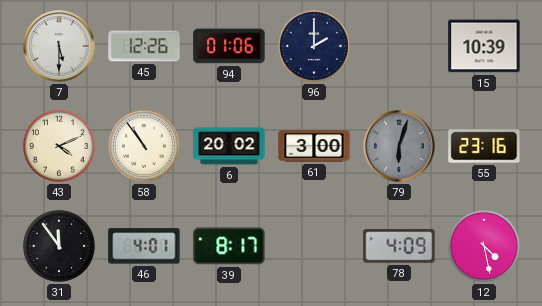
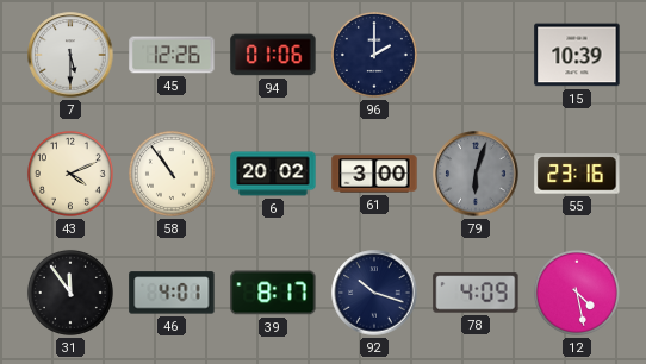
92: none -> 10:18 (374, 293)
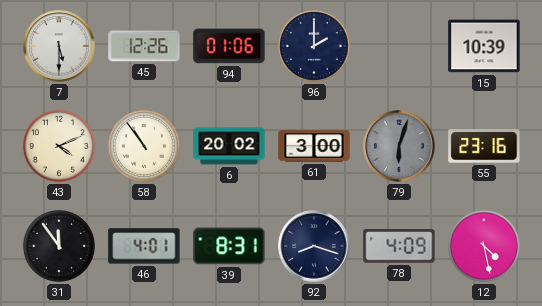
39: 8:17 -> 8:31 (229, 246)
92: 10:18 -> 8:18 (314, 246)
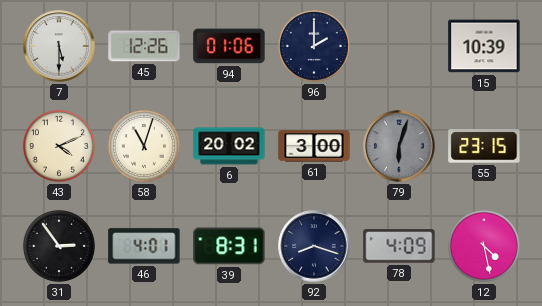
58: 10:54 -> 11:03 (144, 146)
55: 23:16 -> 23:15 (484, 146)
31: 11:54 -> 2:54 (59, 246)
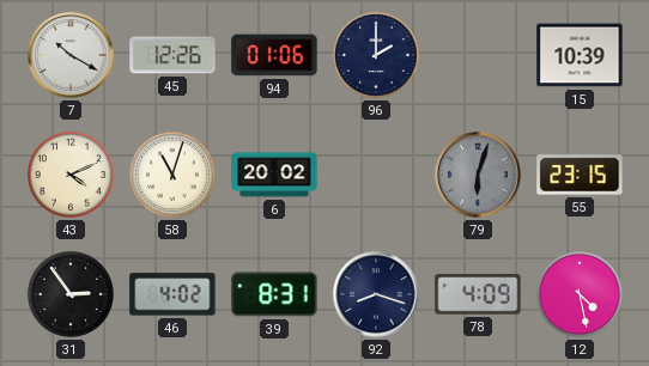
7: 5:30 -> 10:20 (71, 55)
61: 3:00 -> none (314, 146)
46: 4:01 -> 4:02 (172, 294)
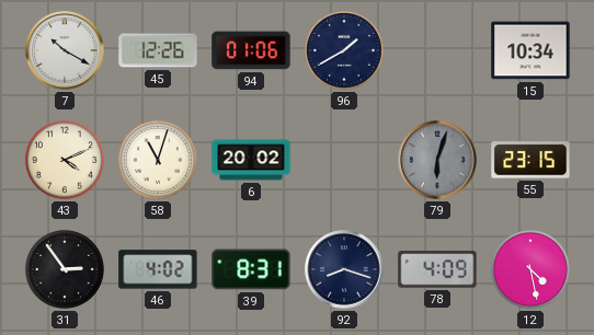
96: 2:00 -> 1:40 (344, 50)
15: 10:39 -> 10:34 (530, 50)
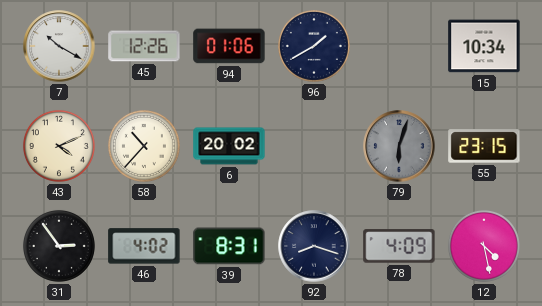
58: 11:03 -> 10:37 (144, 146)
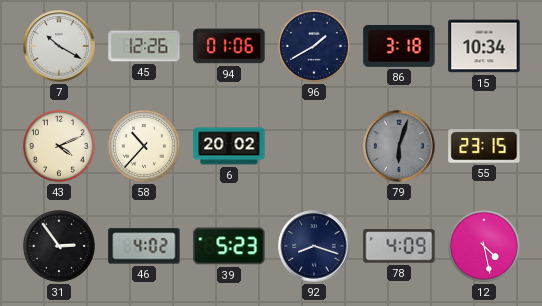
86: none -> 3:18 (399, 46)
39: 8:31 -> 5:23 (229, 246)
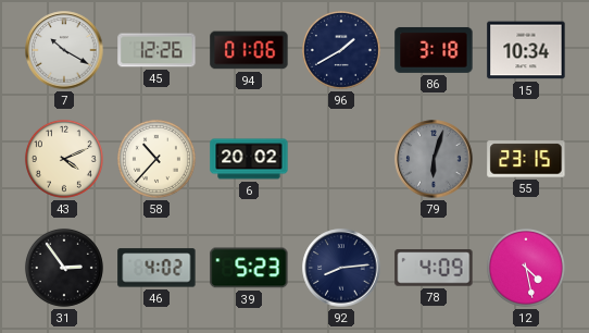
92: 8:18 -> 8:14 (341, 268)
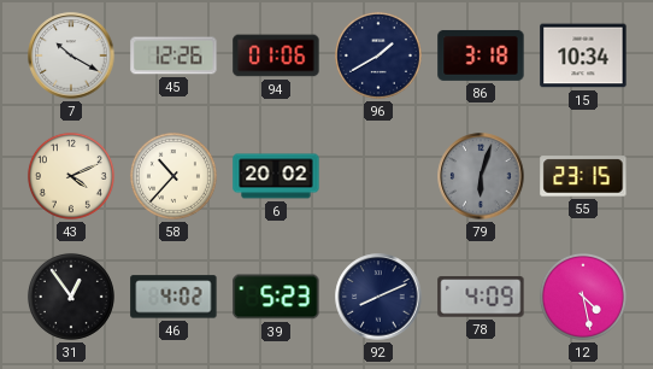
31: 2:54 -> 12:54 (71, 297)
92: 8:14 -> 8:11 (378, 297)
